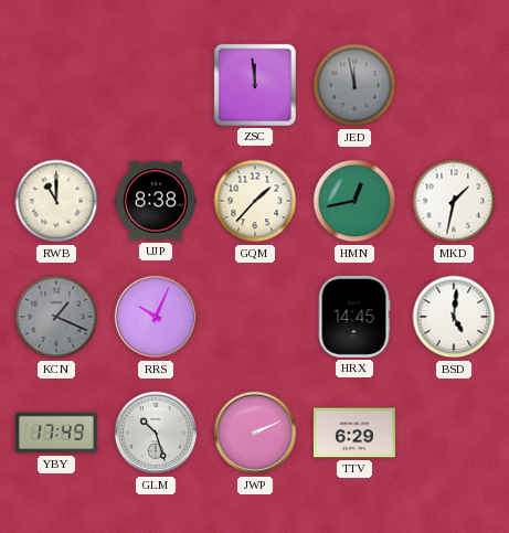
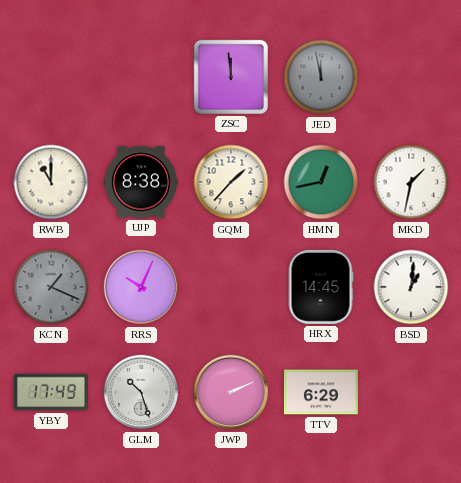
BSD: 5:01 -> 1:01 (411, 287)
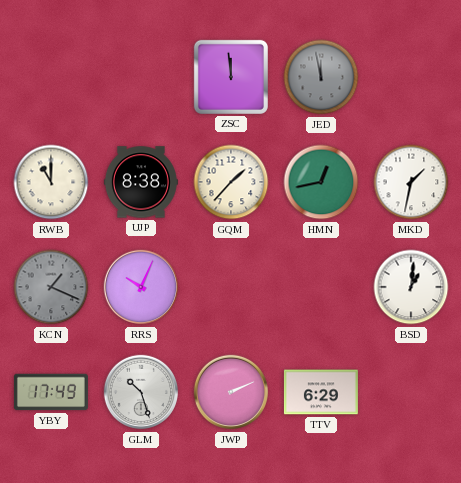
HRX: 14:45 -> none (321, 287)
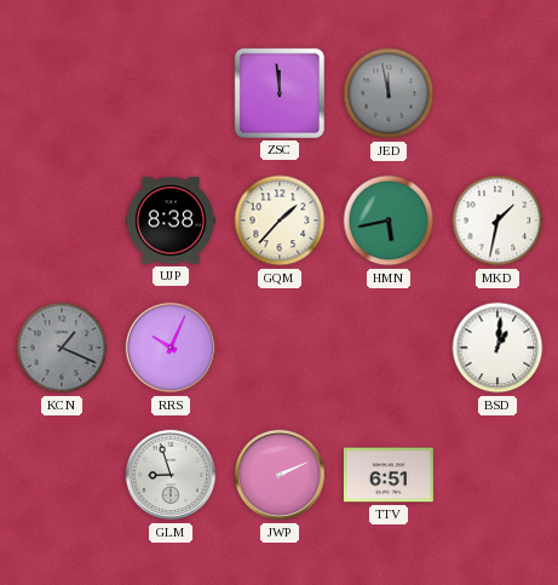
RWB: 11:00 -> none (51, 182)
HMN: 12:43 -> 5:43 (389, 220)
YBY: 17:49 -> none (51, 392)
GLM: 10:27 -> 8:57 (171, 475)
TTV: 6:29 -> 6:51 (389, 475)
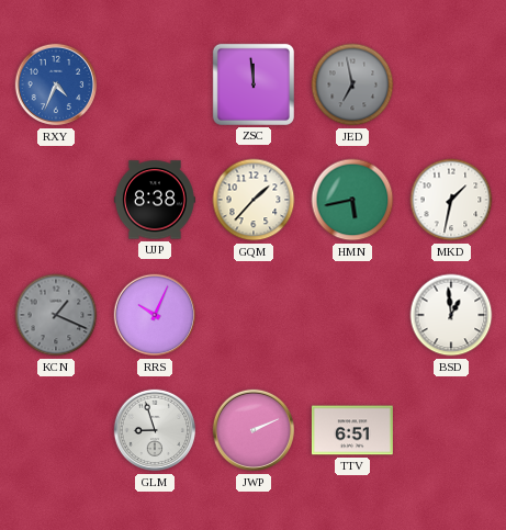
RXY: none -> 4:34 (56, 84)
JED: 11:58 -> 6:58 (352, 84)
BSD: 1:01 -> 12:59 (451, 315)
